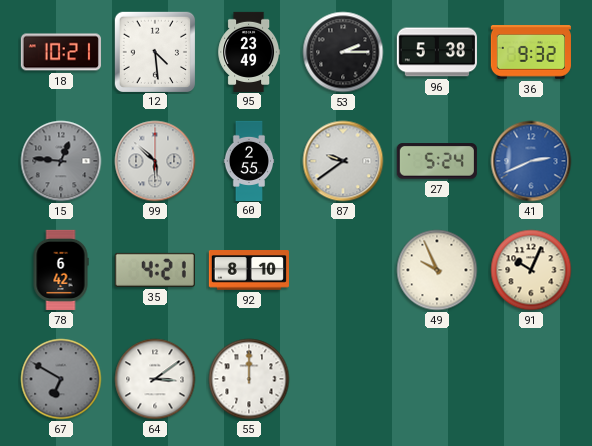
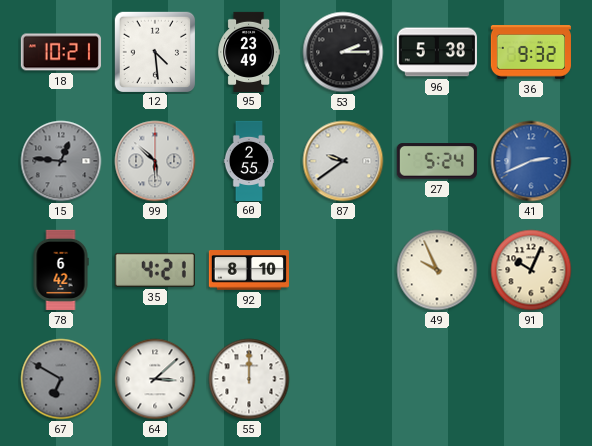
64: 3:09 -> 3:08 (155, 379)
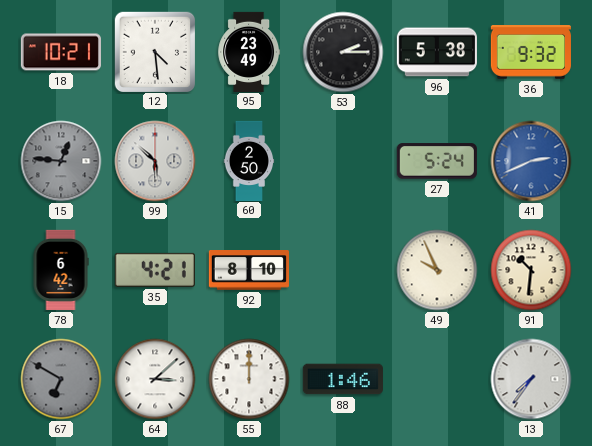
60: 2:55 -> 2:50 (249, 160)
87: 9:39 -> none (343, 161)
91: 10:04 -> 10:31 (531, 270)
88: none -> 1:46 (343, 379)
13: none -> 7:36 (531, 379)
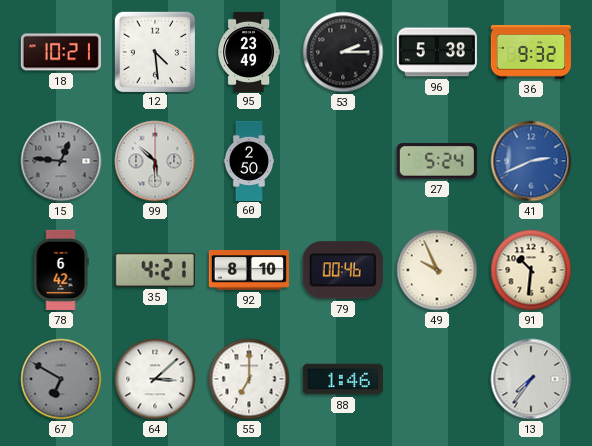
79: none -> 00:46 (343, 270)
55: 12:00 -> 7:00 (249, 379)
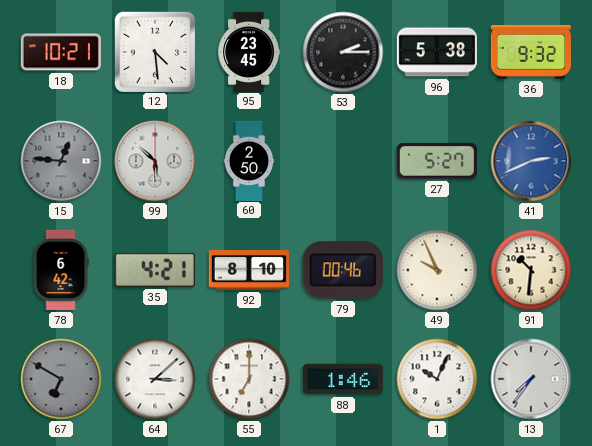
95: 23:49 -> 23:45 (249, 51)
27: 5:24 -> 5:27 (437, 161)
1: none -> 10:04 (437, 379)
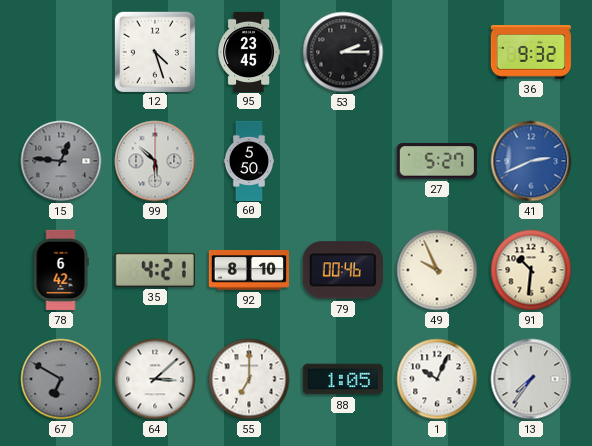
18: 10:21 -> none (61, 52)
12: 4:29 -> 4:27 (154, 51)
96: 5:38 -> none (437, 52)
60: 2:50 -> 5:50 (249, 160)
88: 1:46 -> 1:05 (343, 379)
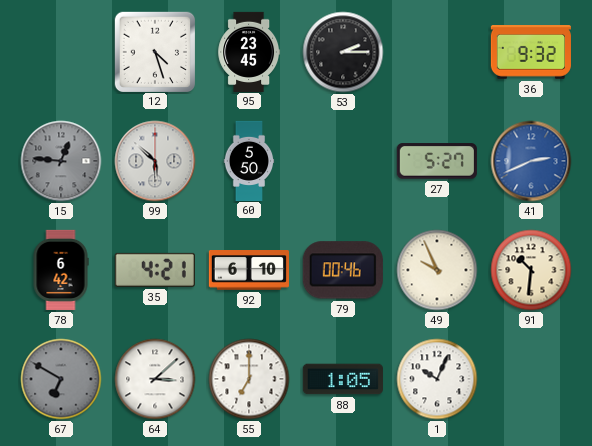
92: 8:10 -> 6:10 (249, 270)
13: 7:36 -> none (531, 379)
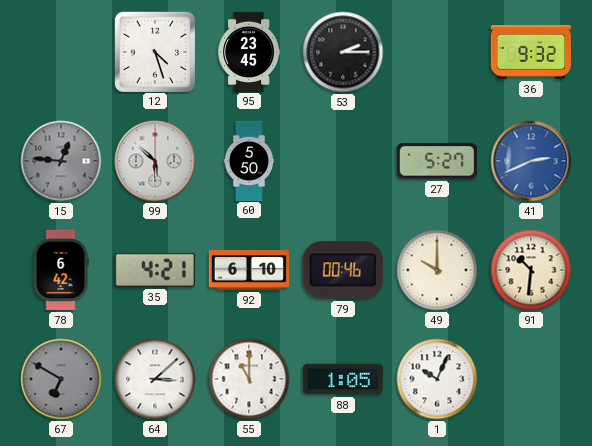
49: 9:56 -> 10:00 (437, 270)
55: 7:00 -> 11:00 (249, 379)
